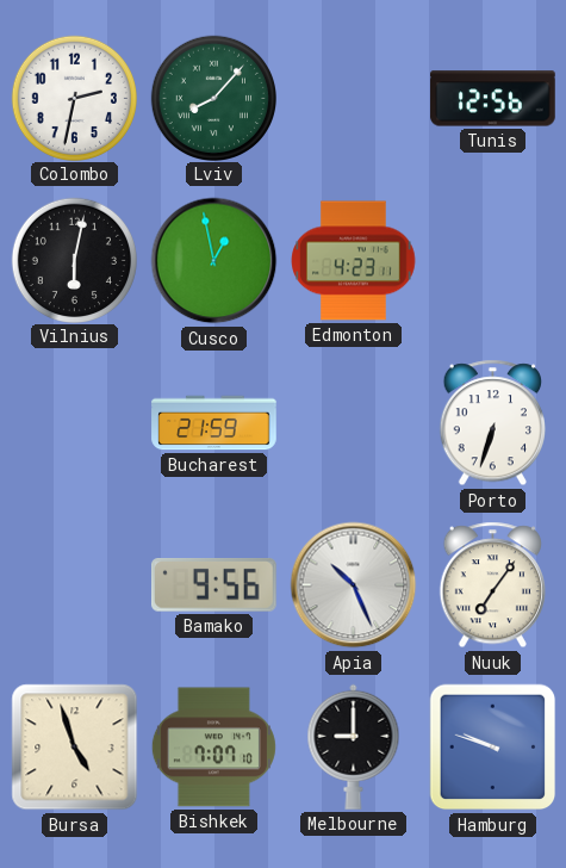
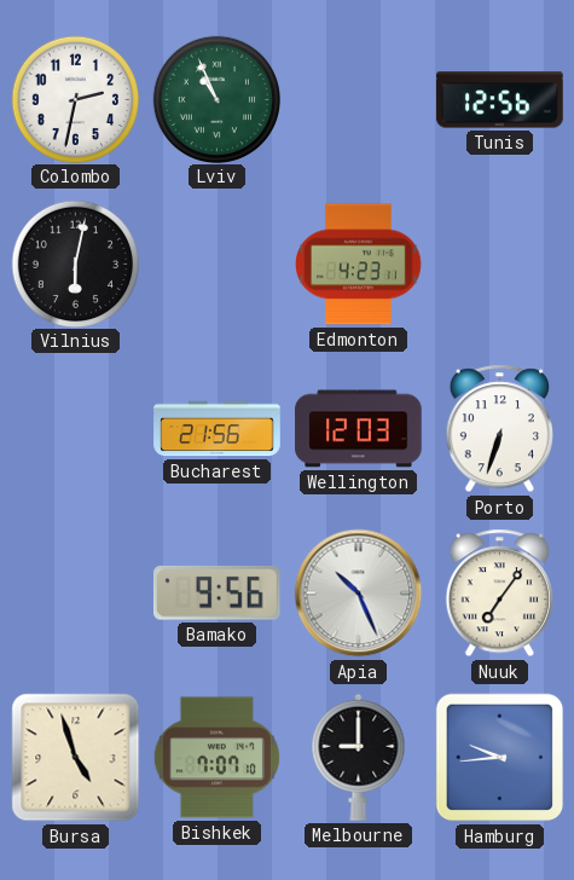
Lviv: 8:07 -> 10:56 (216, 99)
Cusco: 12:58 -> none (214, 261)
Bucharest: 21:59 -> 21:56 (218, 429)
Wellington: none -> 12:03 (359, 429)
Hamburg: 9:48 -> 9:44 (500, 758)
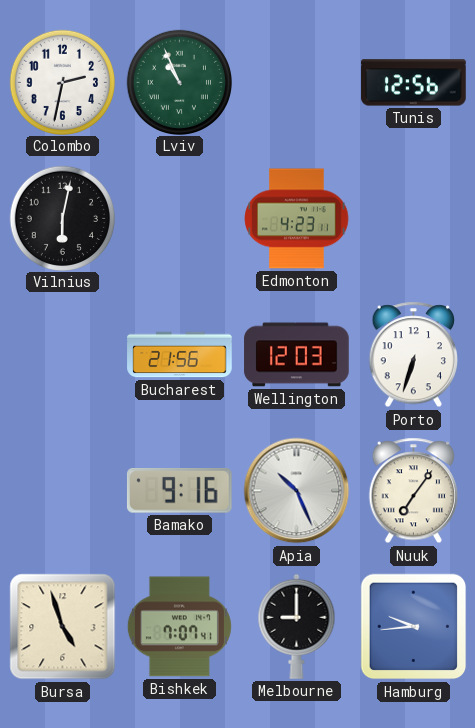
Bamako: 9:56 -> 9:16 (179, 491)
Bishkek: 7:07:10 -> 7:07:41 (179, 627)
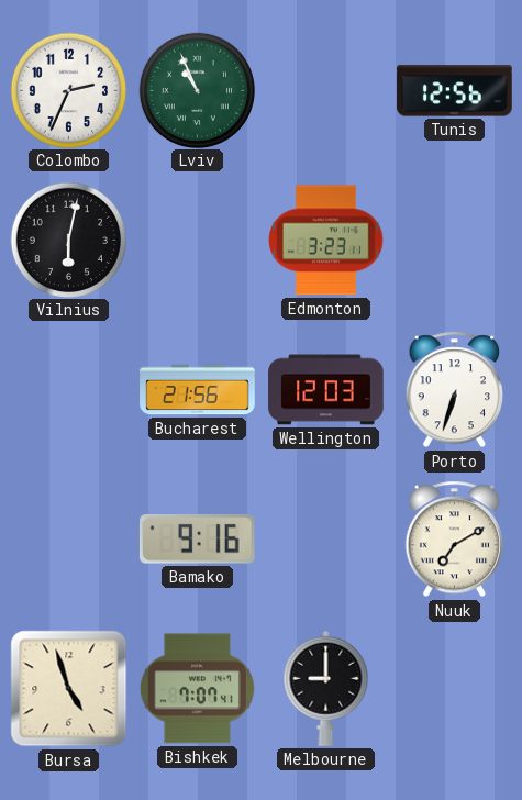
Colombo: 2:32 -> 2:34 (68, 90)
Edmonton: 4:23 -> 3:23 (326, 241)
Apia: 10:26 -> none (297, 491)
Nuuk: 7:06 -> 7:10 (454, 540)
Hamburg: 9:44 -> none (414, 627)
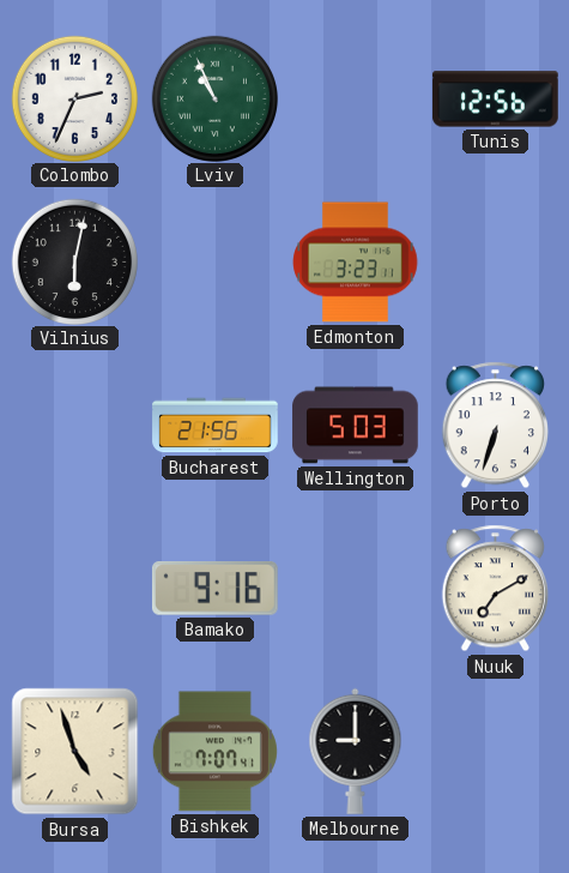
Wellington: 12:03 -> 5:03 (356, 426)
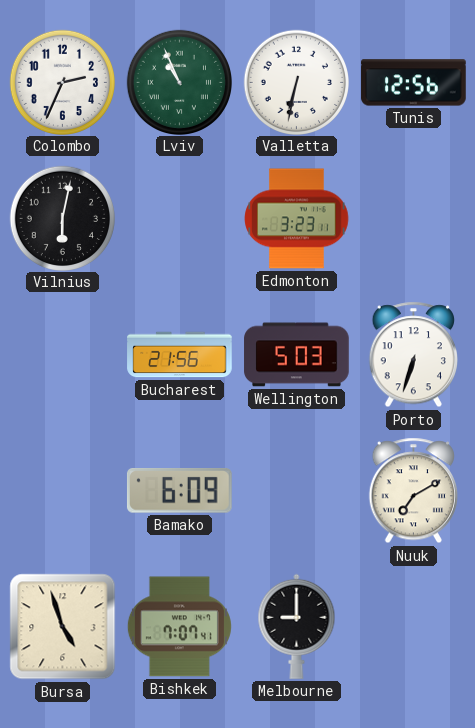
Valletta: none -> 6:32 (296, 82)
Bamako: 9:16 -> 6:09 (179, 491)
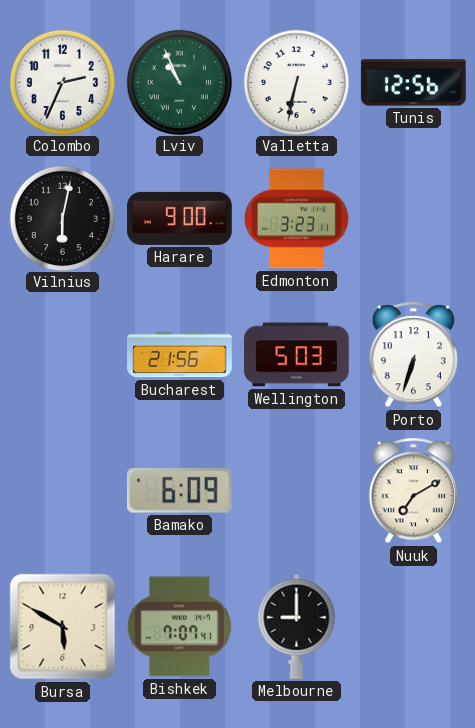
Harare: none -> 9:00 (180, 218)
Bursa: 4:57 -> 5:50 (63, 627)
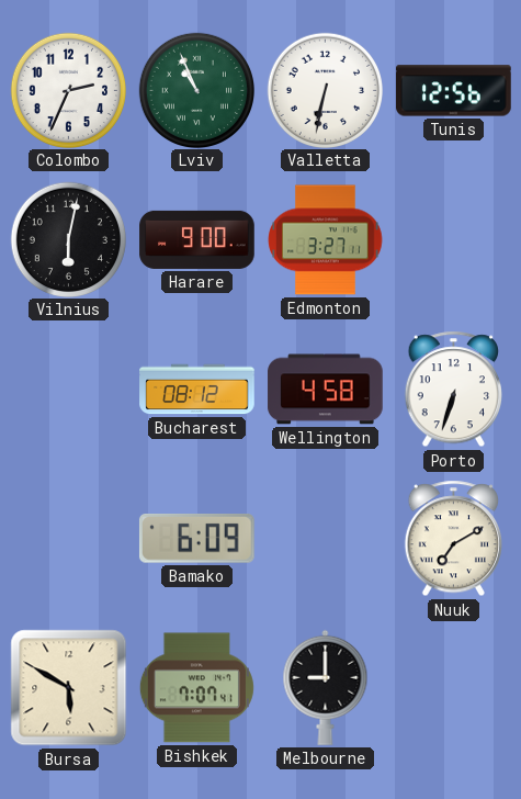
Edmonton: 3:23 -> 3:27 (326, 240)
Bucharest: 21:56 -> 08:12 (197, 390)
Wellington: 5:03 -> 4:58 (326, 390)
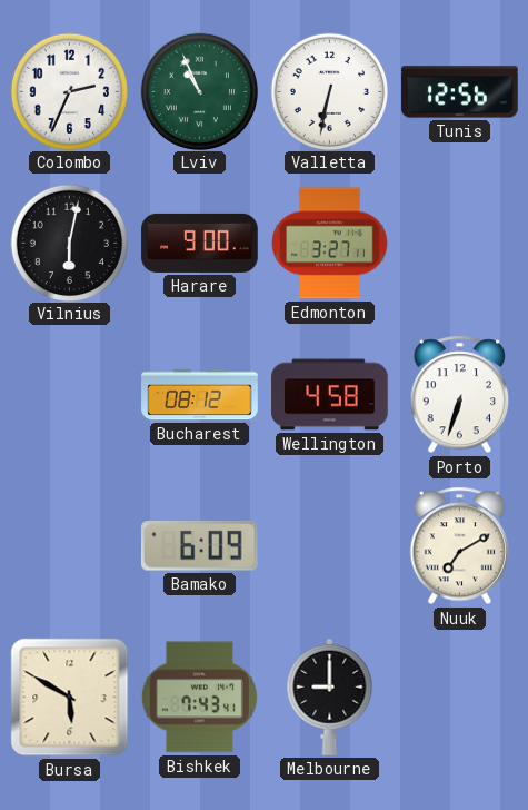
Bishkek: 7:07 -> 7:43 (199, 698)
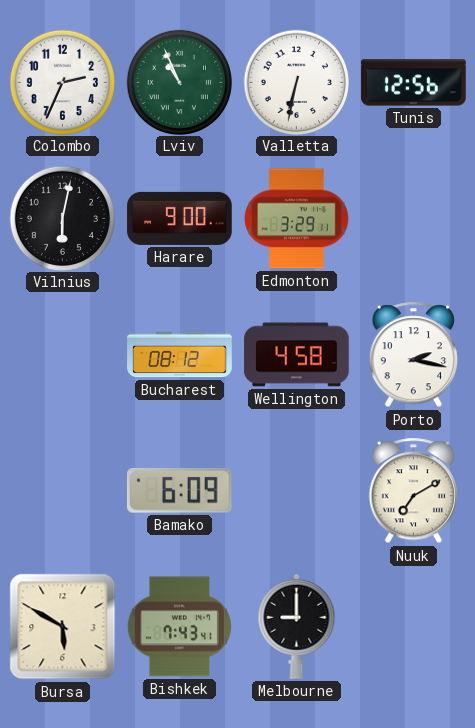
Edmonton: 3:27 -> 3:29 (297, 219)
Porto: 6:33 -> 2:17 (413, 355)
